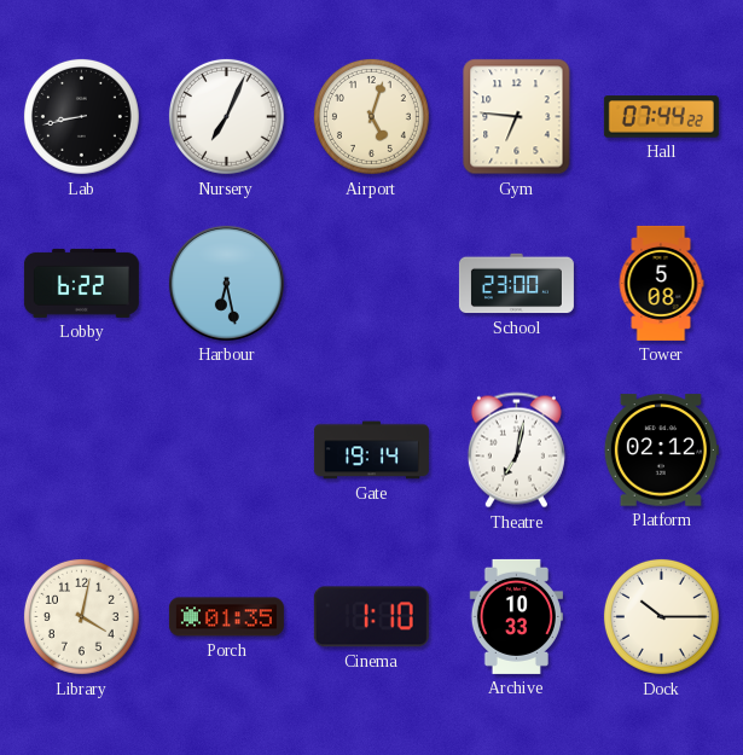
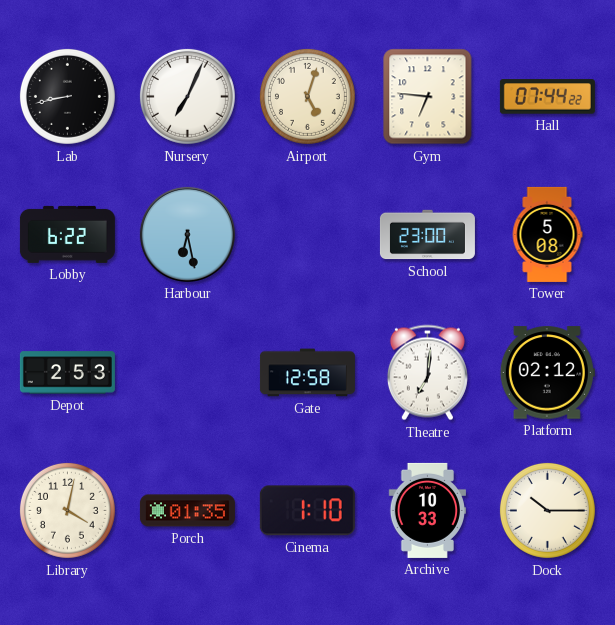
Depot: none -> 2:53 (67, 373)
Gate: 19:14 -> 12:58 (307, 373)
Theatre: 7:02 -> 7:01 (427, 373)
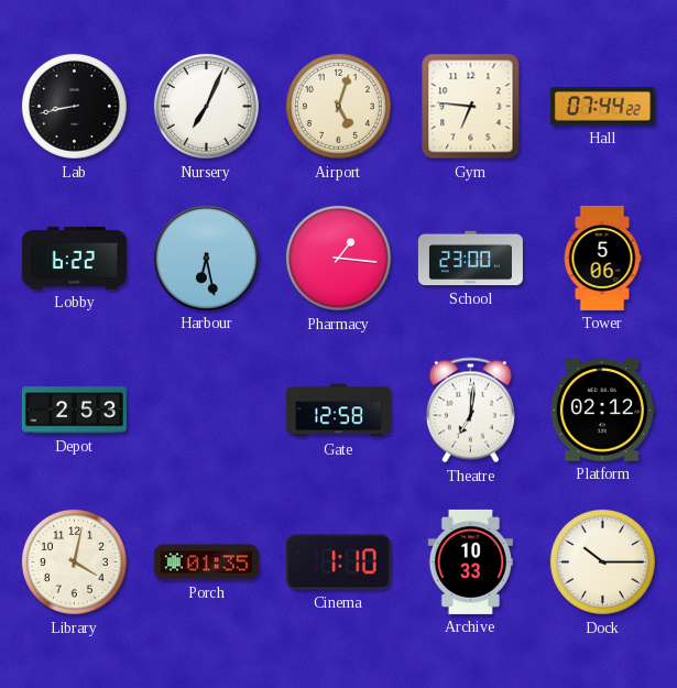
Pharmacy: none -> 1:16 (338, 258)
Tower: 5:08 -> 5:06 (602, 258)
